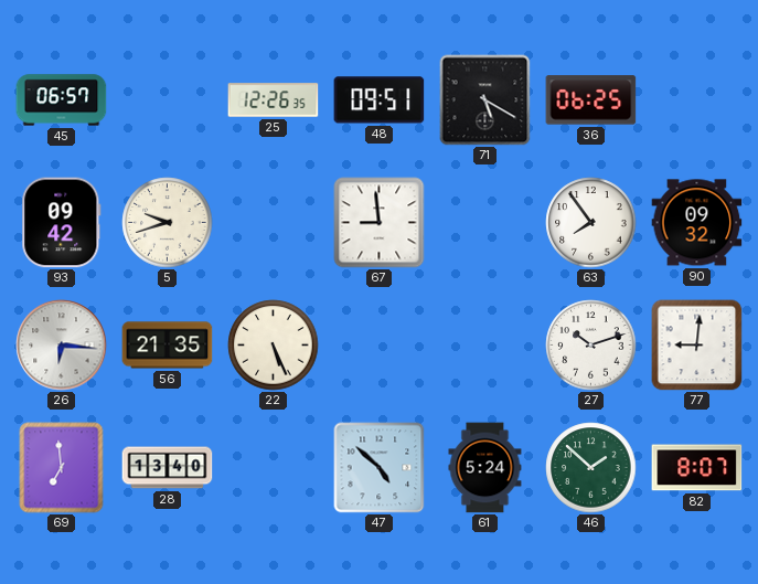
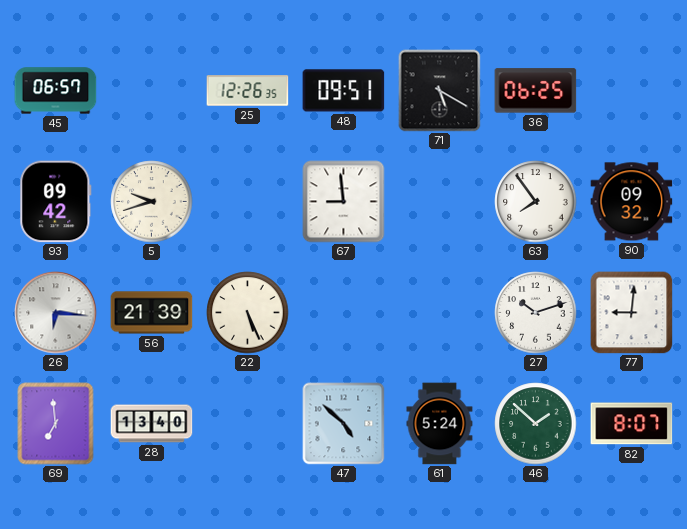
56: 21:35 -> 21:39 (152, 313)
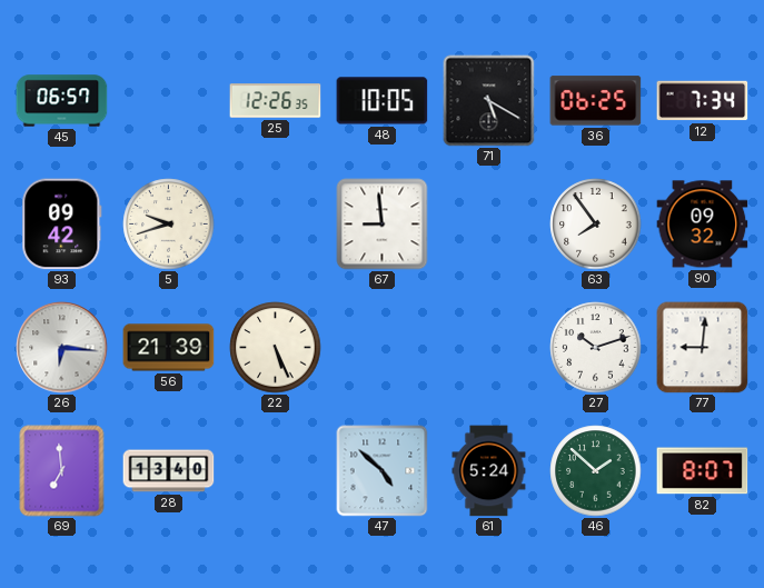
48: 09:51 -> 10:05 (383, 101)
12: none -> 7:34 (703, 101)
